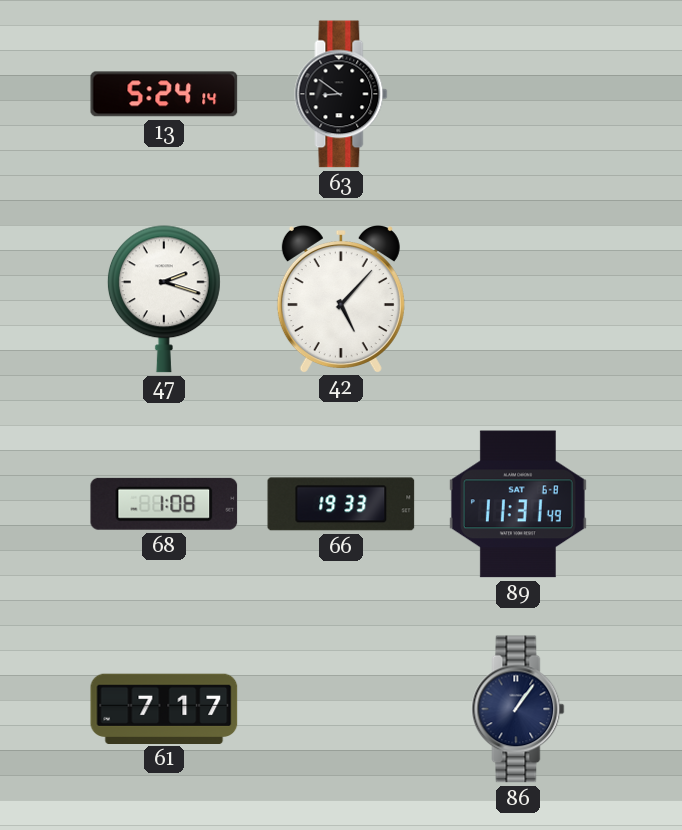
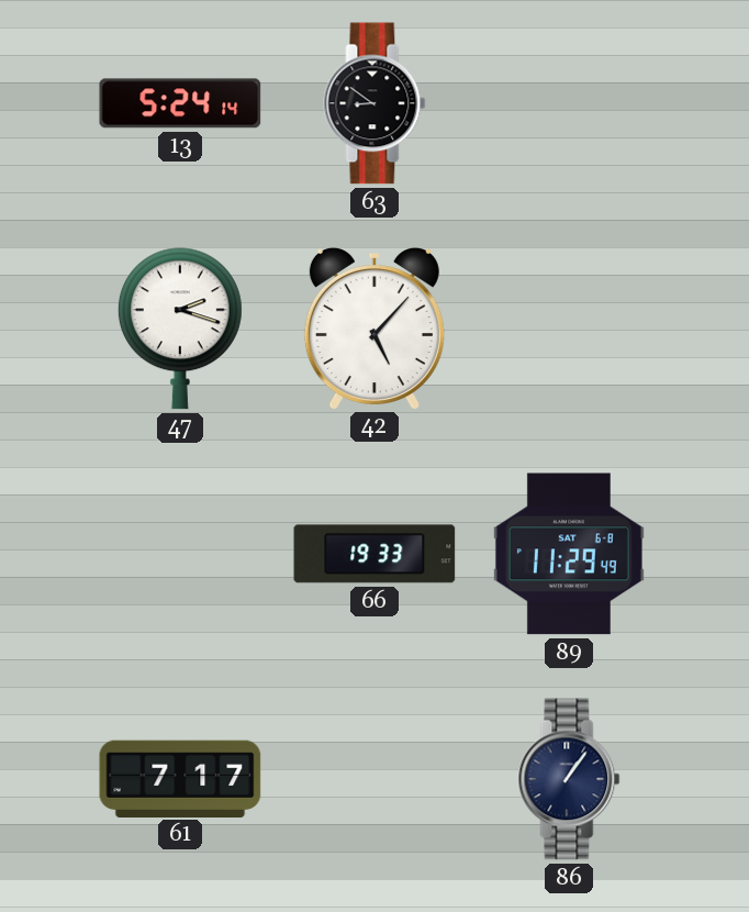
68: 1:08 -> none (164, 504)
89: 11:31 -> 11:29 (569, 554)
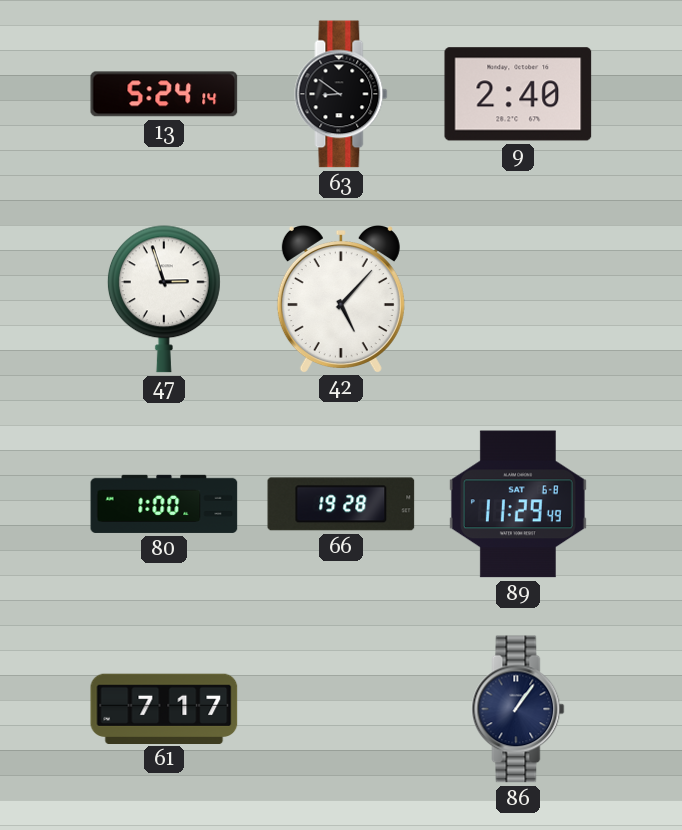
9: none -> 2:40 (518, 94)
47: 2:18 -> 2:57 (164, 299)
80: none -> 1:00 (164, 504)
66: 19:33 -> 19:28 (341, 504)
